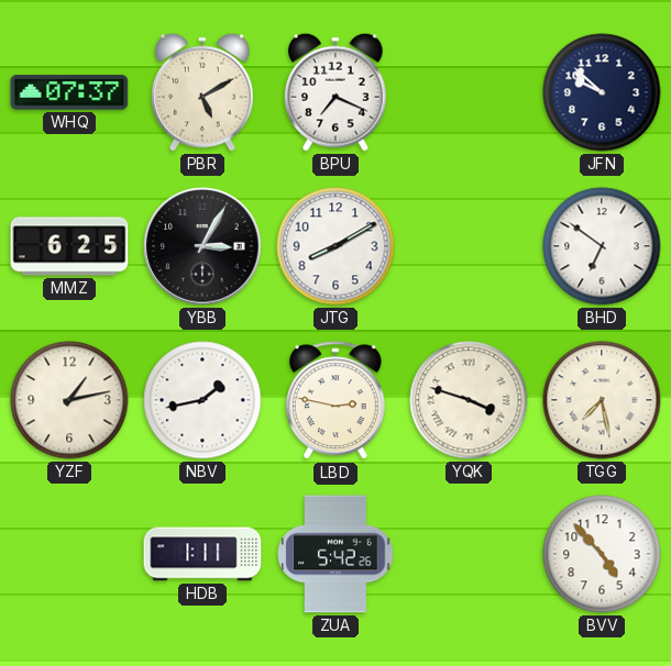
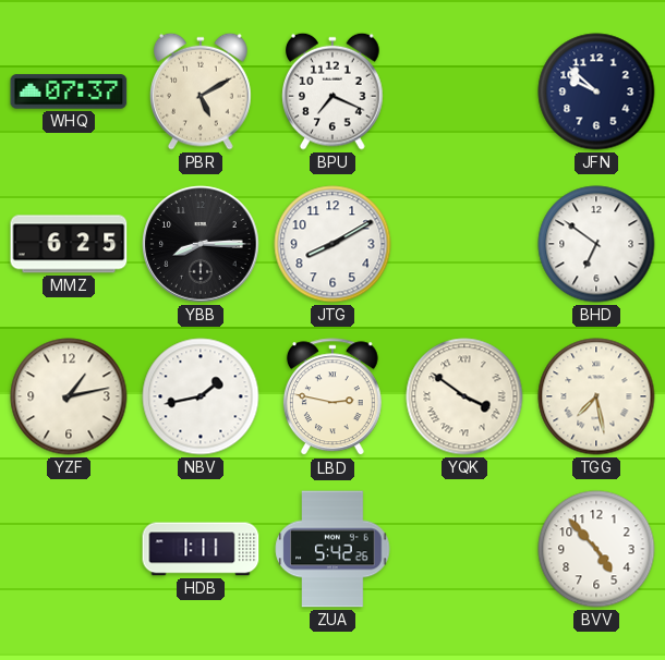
YBB: 3:05 -> 8:15 (201, 244)
YQK: 3:48 -> 3:51 (464, 396)
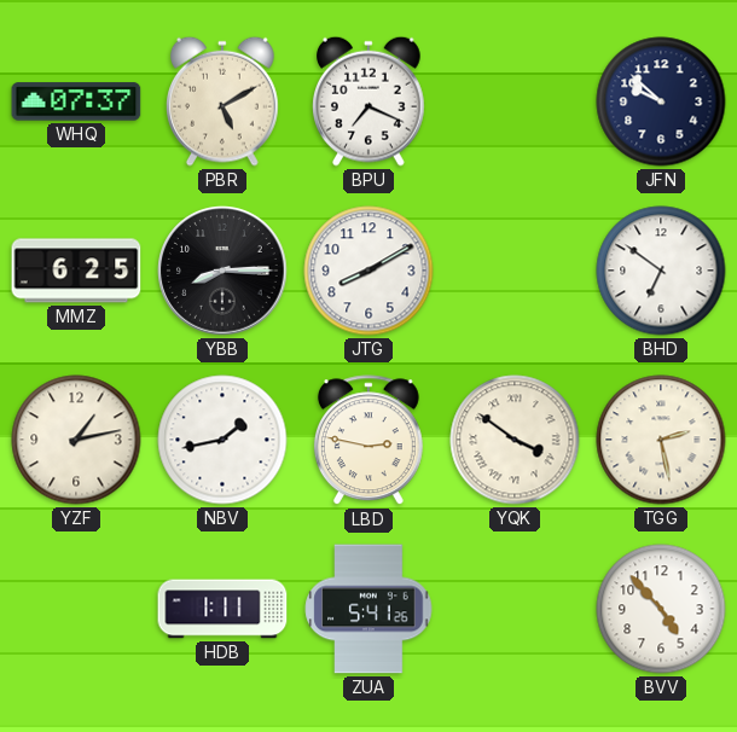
TGG: 7:28 -> 2:28 (661, 440)
ZUA: 5:42 -> 5:41 (368, 609)
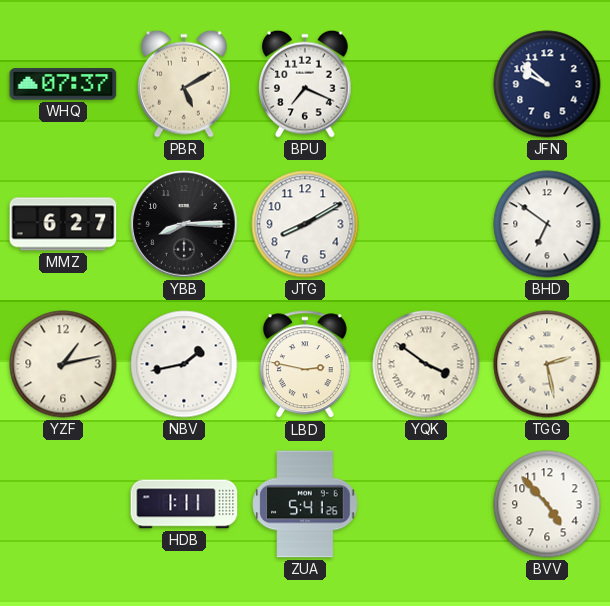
MMZ: 6:25 -> 6:27 (63, 224)
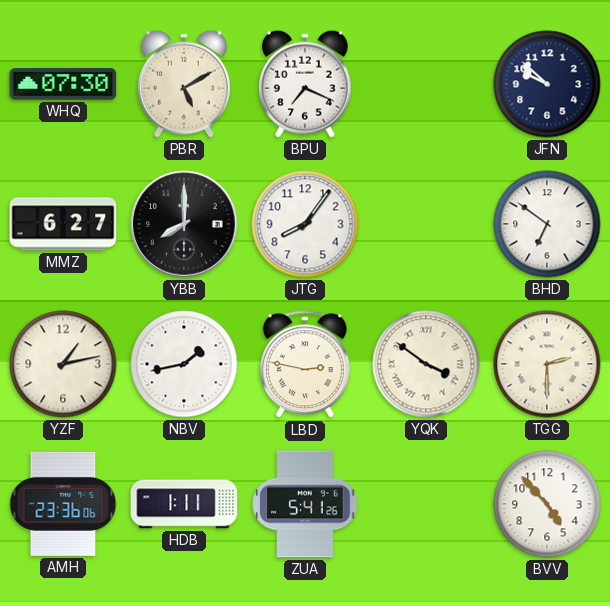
WHQ: 07:37 -> 07:30 (63, 84)
YBB: 8:15 -> 8:00 (184, 224)
JTG: 8:10 -> 8:06 (305, 224)
TGG: 2:28 -> 2:30 (547, 364)
AMH: none -> 23:36 (63, 504)
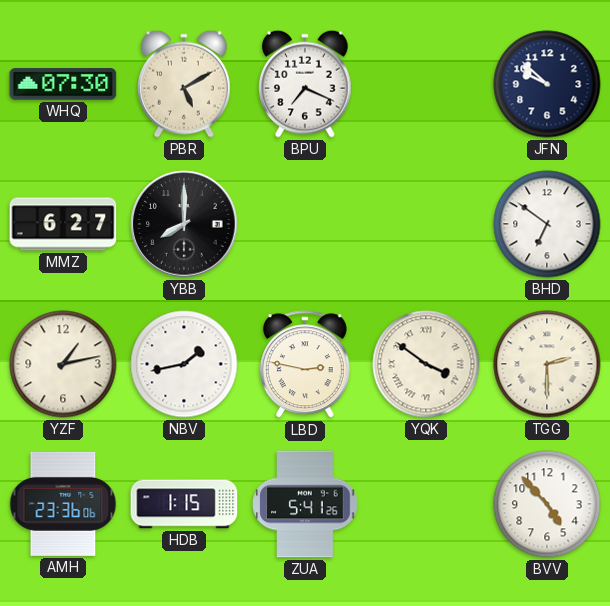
JTG: 8:06 -> none (305, 224)
HDB: 1:11 -> 1:15 (184, 504)
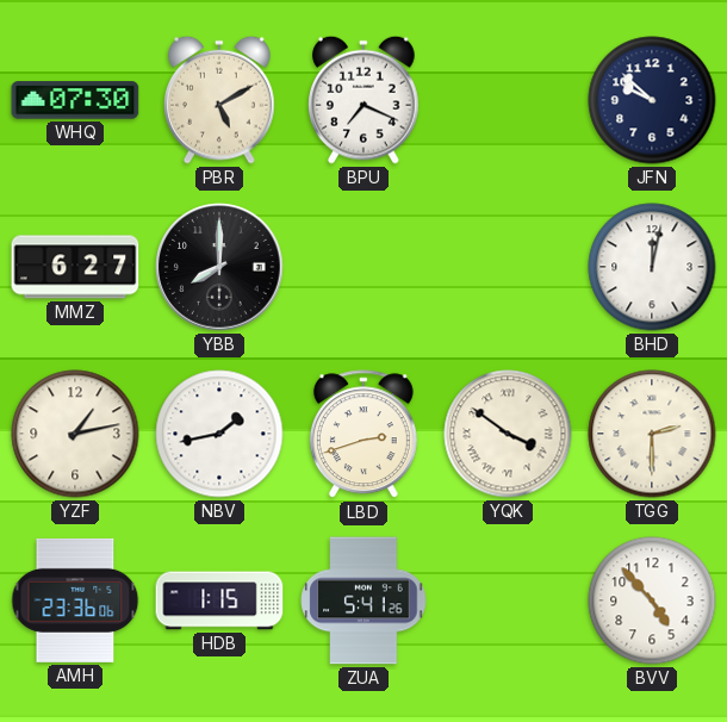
BHD: 6:51 -> 12:02 (652, 267)
LBD: 2:47 -> 2:42 (363, 435)
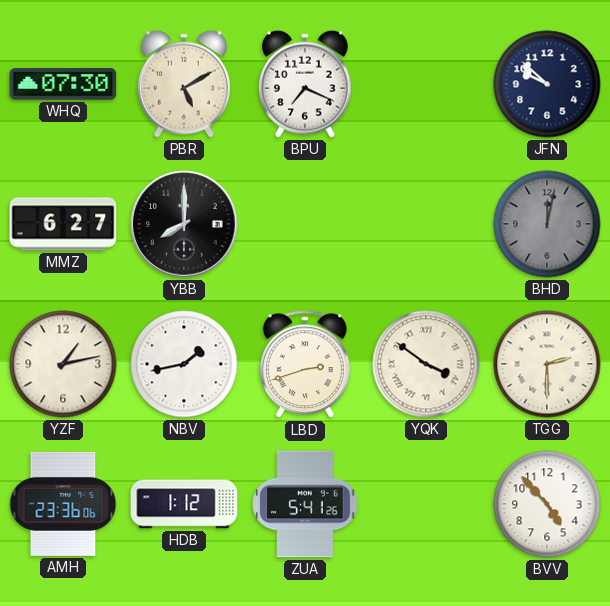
BHD dial: white -> grey (547, 224)
HDB: 1:15 -> 1:12 (184, 504)
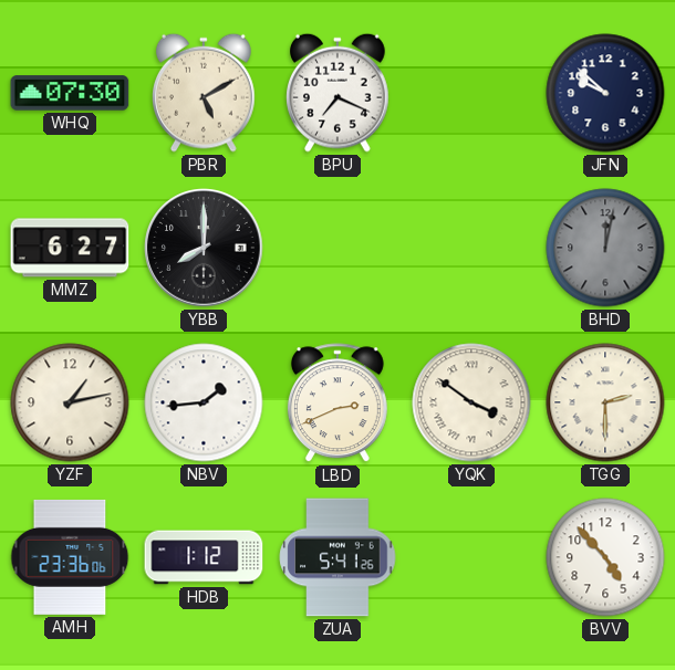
NBV: 1:43 -> 1:44 (204, 402)
LBD: 2:42 -> 2:41 (337, 404)
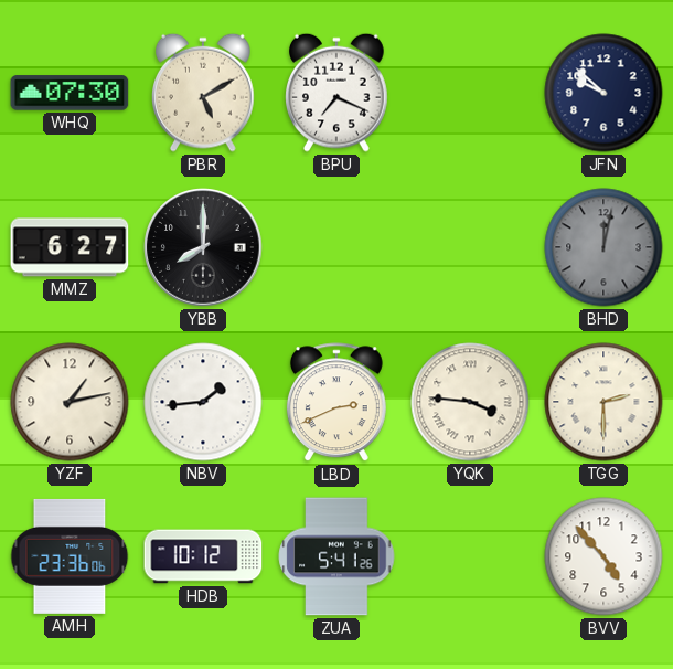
YQK: 3:51 -> 3:46 (470, 402)
HDB: 1:12 -> 10:12 (203, 556)
